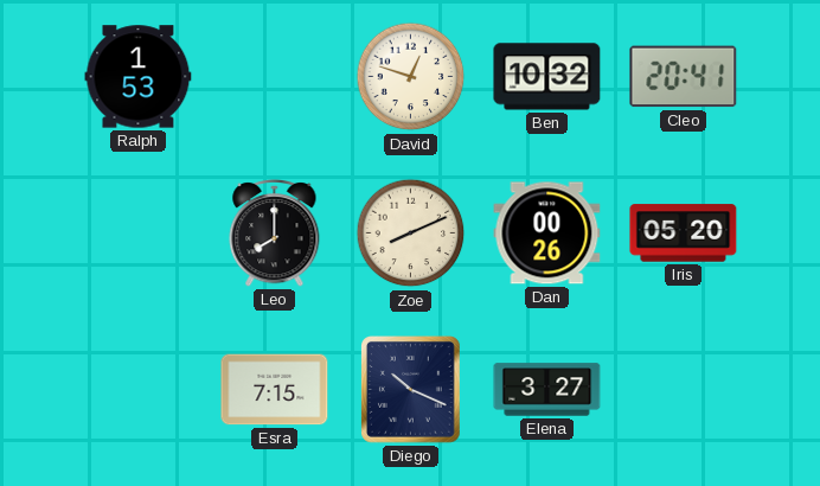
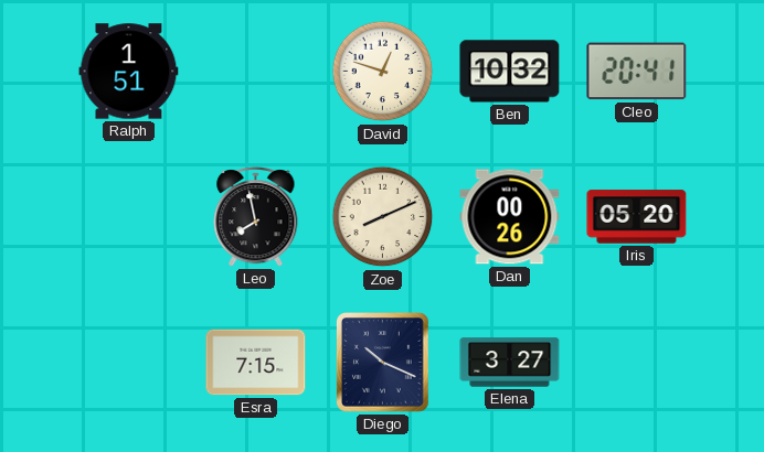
Ralph: 1:53 -> 1:51 (129, 72)
Leo: 8:00 -> 7:58 (256, 217)
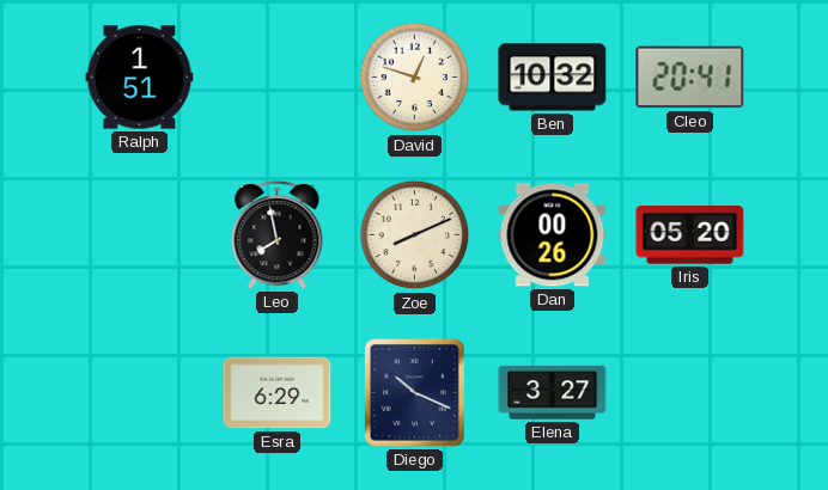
Esra: 7:15 -> 6:29 (278, 393)
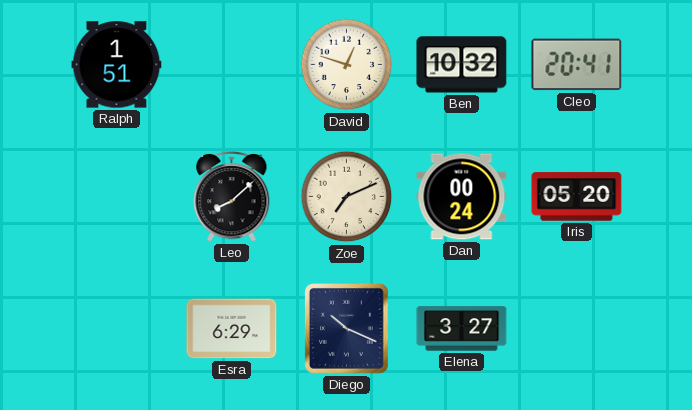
Leo: 7:58 -> 8:08 (232, 197)
Zoe: 8:11 -> 7:11 (347, 197)
Dan: 00:26 -> 00:24 (462, 197)
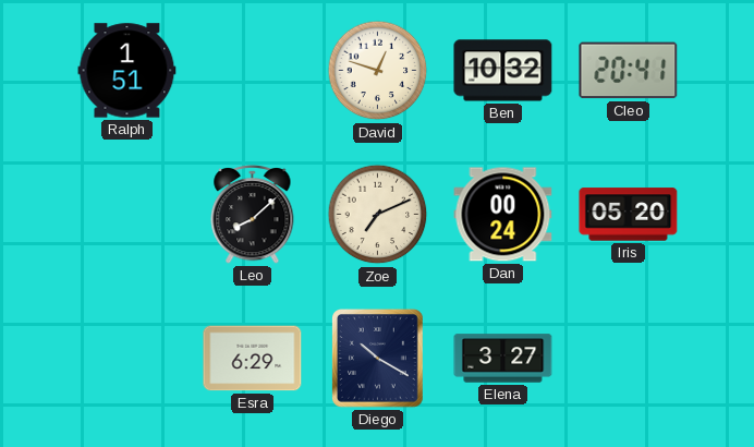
Diego: 10:19 -> 10:20 (378, 359)
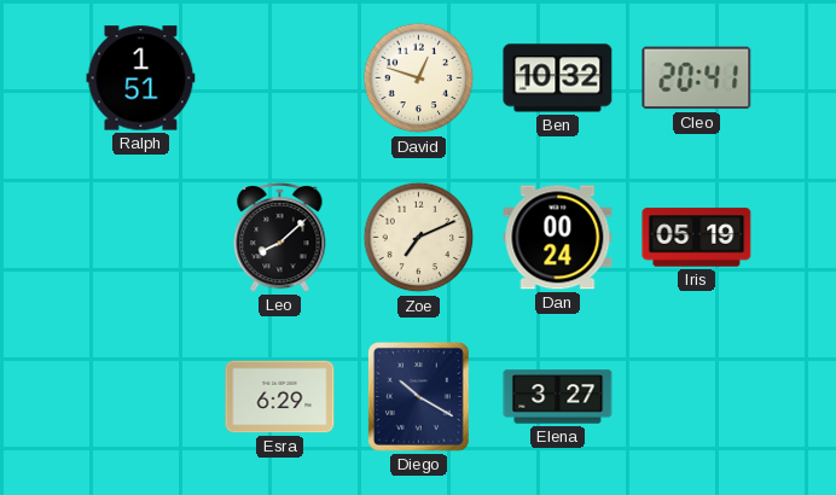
Iris: 05:20 -> 05:19 (697, 238)
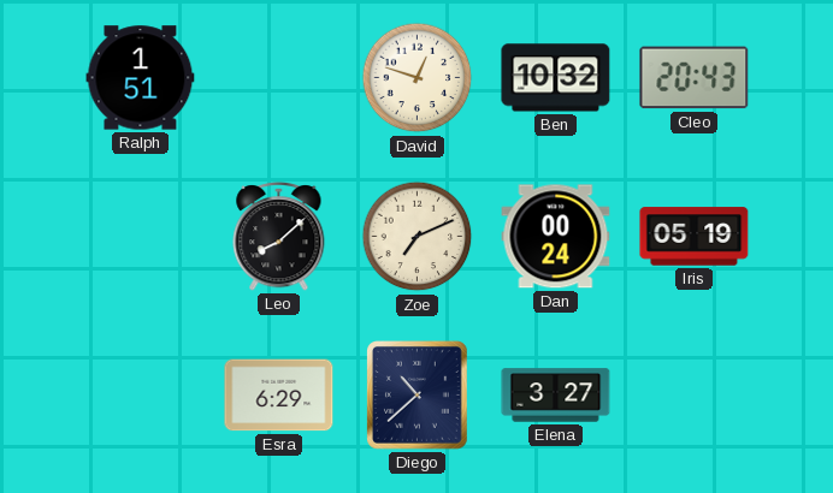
Cleo: 20:41 -> 20:43 (695, 78)
Diego: 10:20 -> 10:38 (418, 396)
